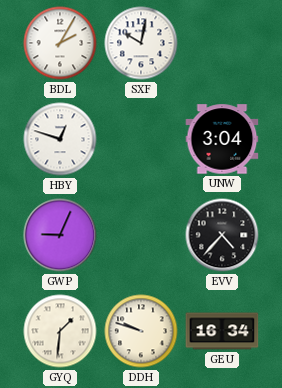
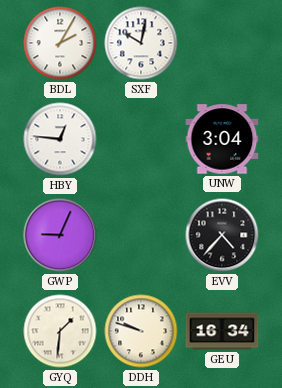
HBY: 12:48 -> 12:46 (60, 139)
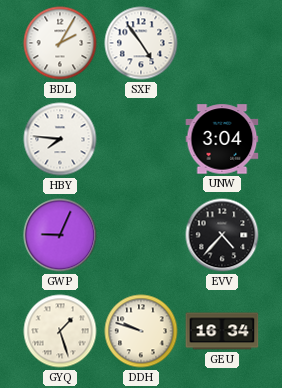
SXF: 10:02 -> 4:54 (141, 43)
HBY: 12:46 -> 7:46 (60, 139)
GYQ: 1:31 -> 1:27 (60, 331)
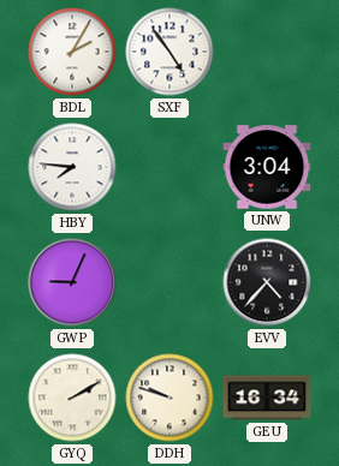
GYQ: 1:27 -> 2:10 (72, 398)
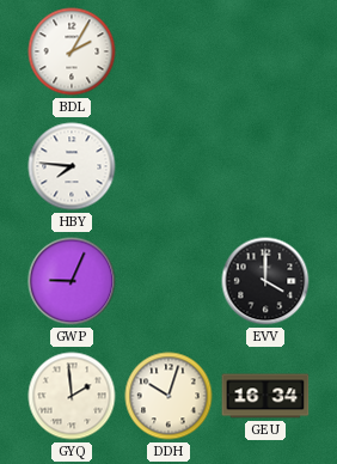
SXF: 4:54 -> none (169, 52)
UNW: 3:04 -> none (267, 167)
EVV: 4:37 -> 4:00 (265, 281)
GYQ: 2:10 -> 1:59 (72, 396)
DDH: 9:48 -> 10:03 (168, 396)
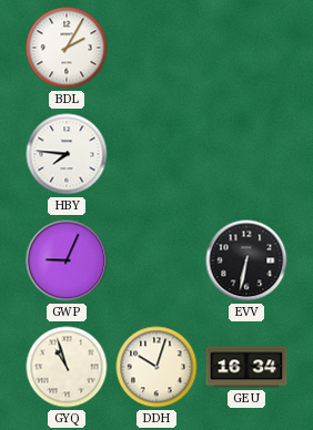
EVV: 4:00 -> 6:32 (246, 260)
GYQ: 1:59 -> 10:57 (67, 367)
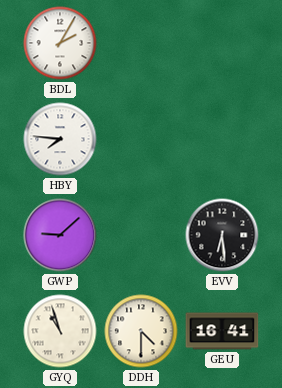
GWP: 9:04 -> 9:08 (60, 235)
EVV: 6:32 -> 6:29 (222, 235)
DDH: 10:03 -> 4:30 (141, 331)
GEU: 16:34 -> 16:41 (222, 331)
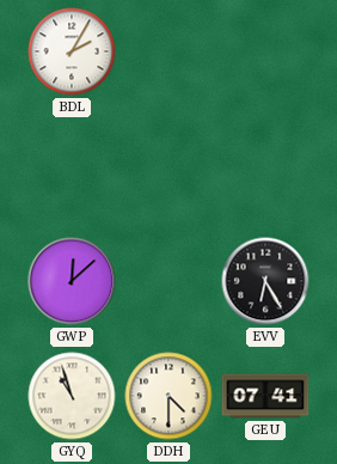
HBY: 7:46 -> none (60, 139)
GWP: 9:08 -> 12:08 (72, 281)
EVV: 6:29 -> 6:25 (265, 281)
GEU: 16:41 -> 07:41 (265, 396)
